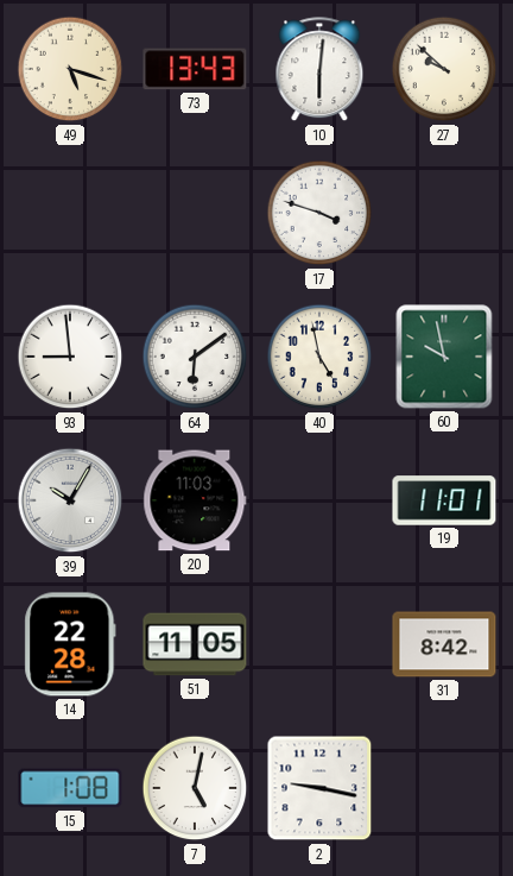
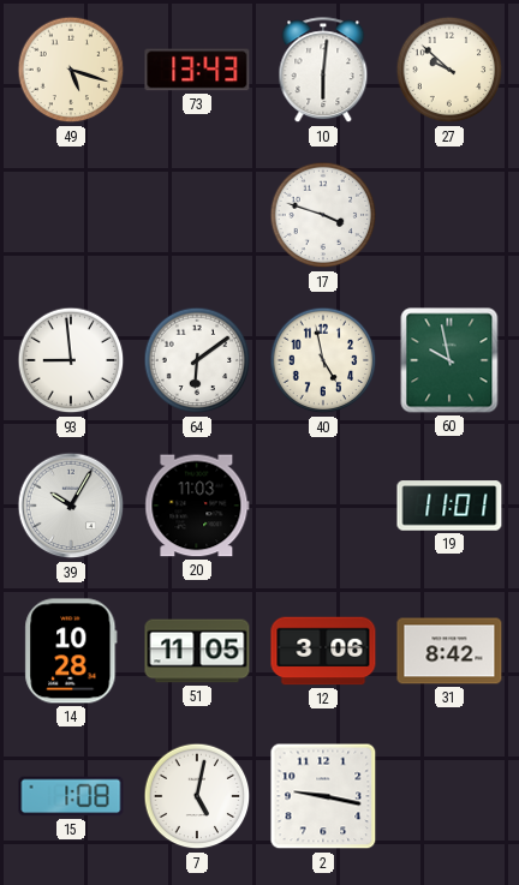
14: 22:28 -> 10:28 (71, 651)
12: none -> 3:06 (323, 651)
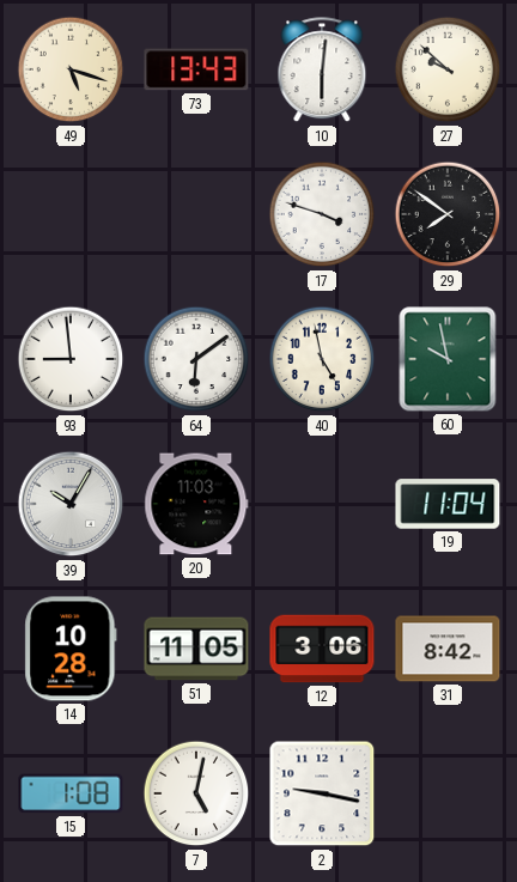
29: none -> 7:51 (448, 214)
19: 11:01 -> 11:04 (448, 504)
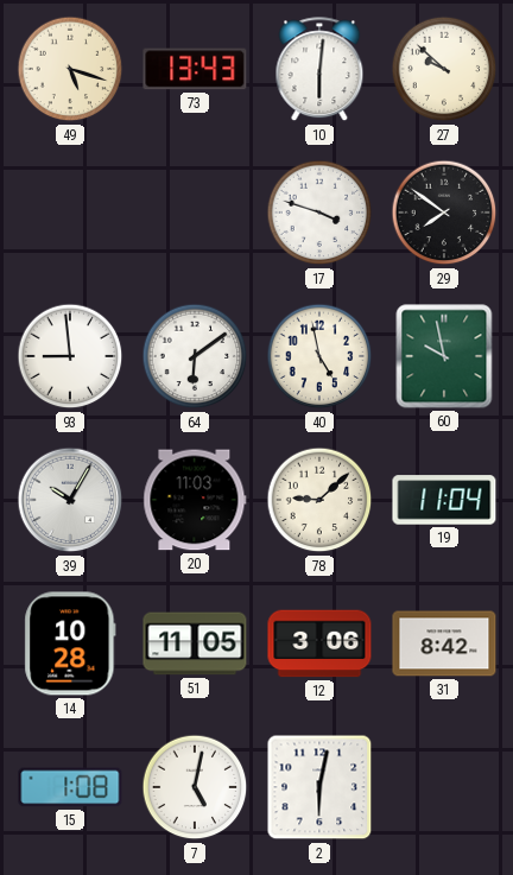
78: none -> 9:08 (319, 500)
2: 9:17 -> 6:02 (319, 787)
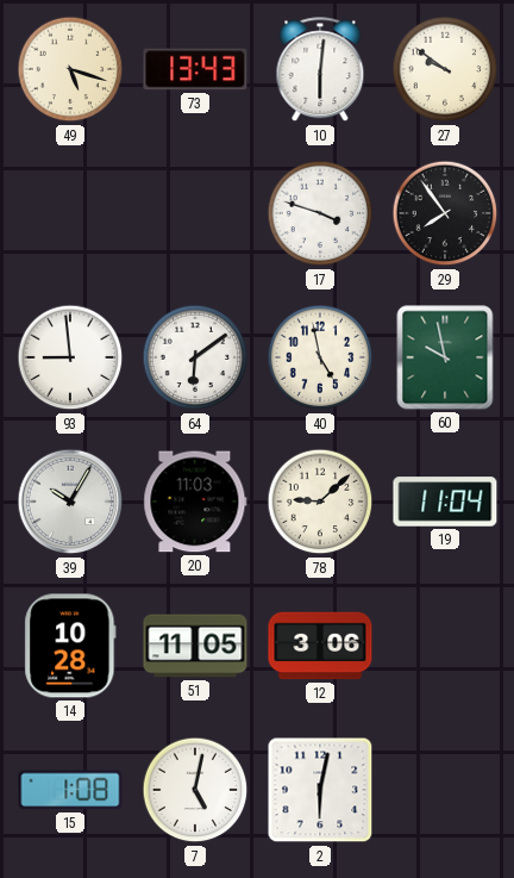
27: 9:52 -> 9:51 (445, 69)
29: 7:51 -> 7:54 (445, 213)
31: 8:42 -> none (444, 643)
